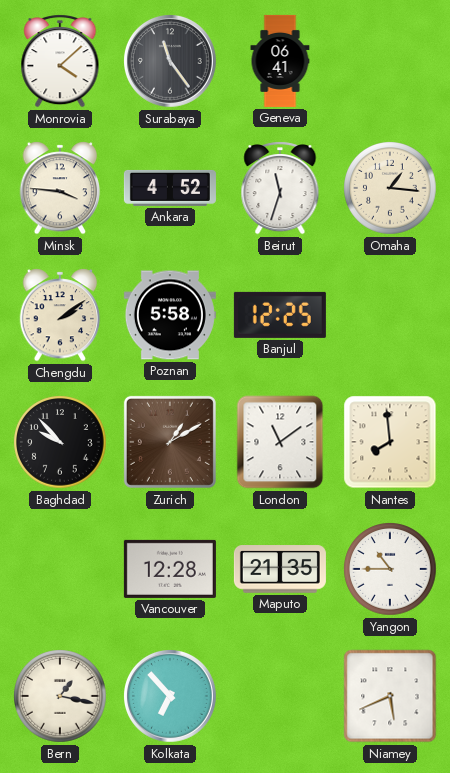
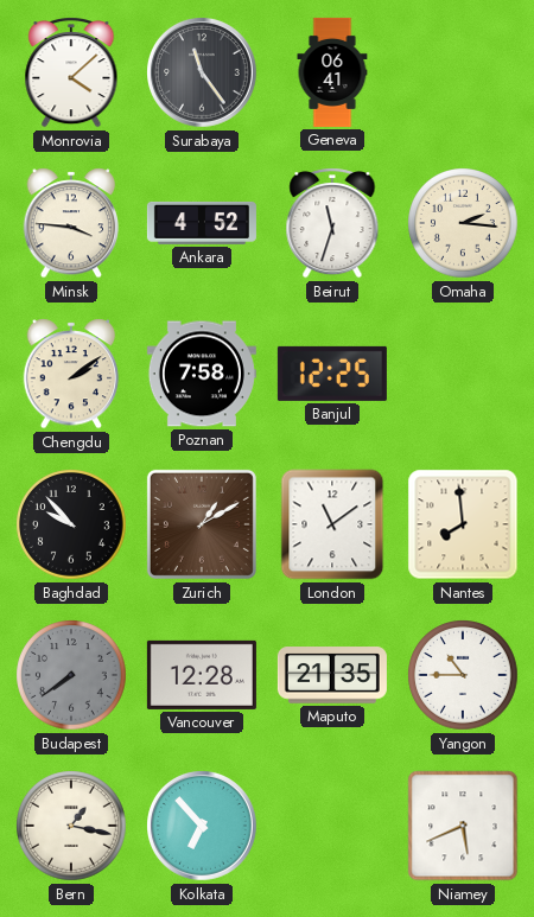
Omaha: 1:16 -> 2:16 (463, 223)
Poznan: 5:58 -> 7:58 (202, 374)
Budapest: none -> 7:39 (71, 675)
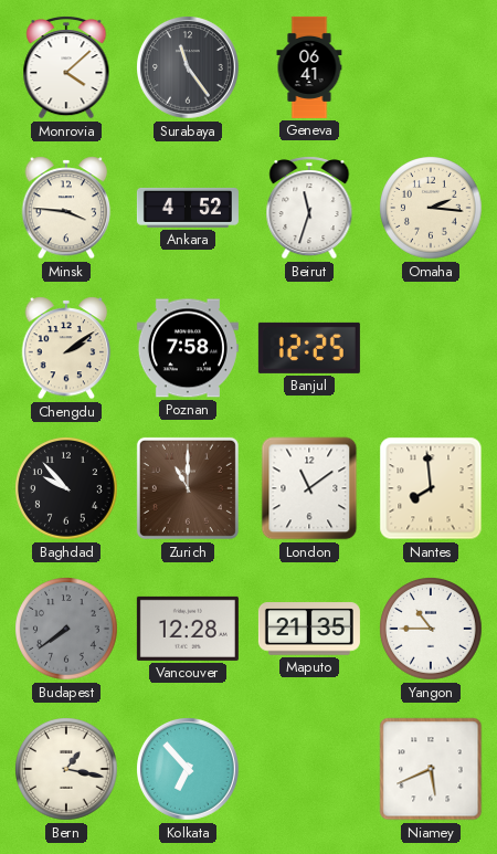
Zurich: 1:10 -> 11:00 (188, 488)
